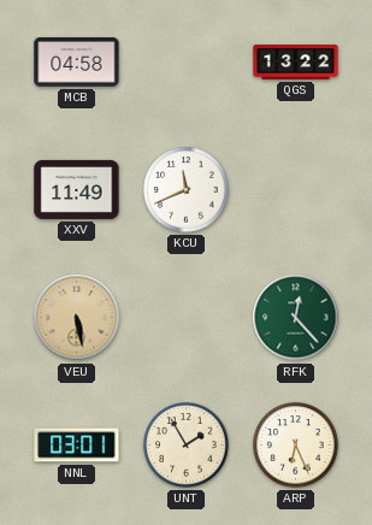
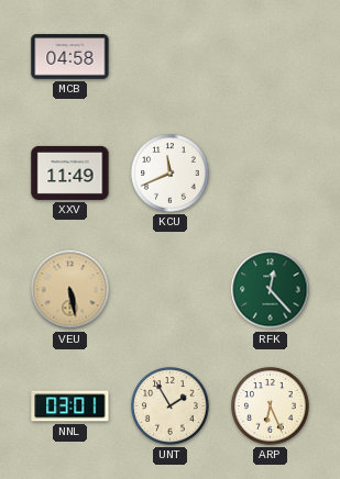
QGS: 13:22 -> none (296, 63)
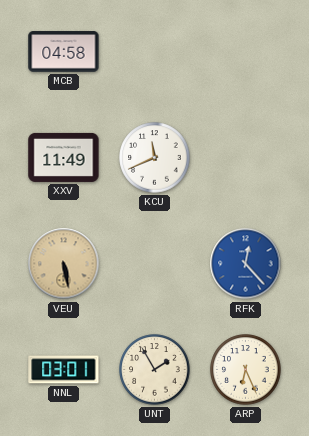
RFK dial: green -> blue (246, 264)
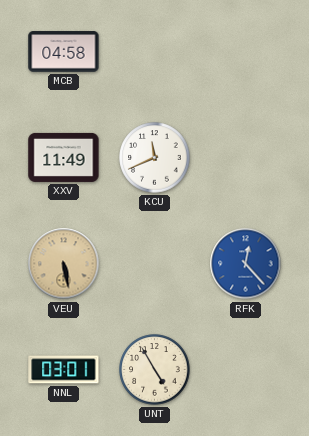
UNT: 1:55 -> 4:55 (155, 370)
ARP: 6:26 -> none (246, 370)
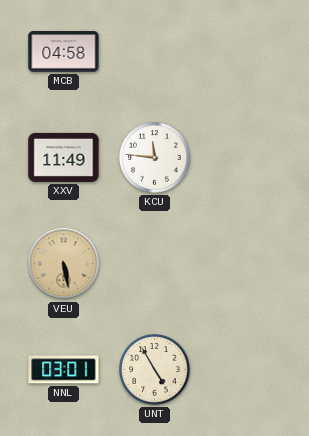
KCU: 11:41 -> 11:46 (155, 158)
RFK: 12:23 -> none (246, 264)
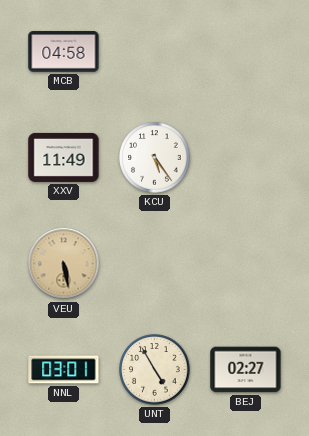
KCU: 11:46 -> 5:24 (155, 158)
BEJ: none -> 02:27 (246, 370)
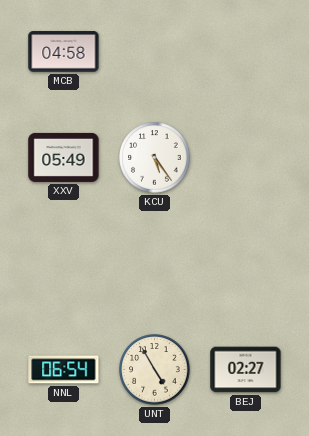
XXV: 11:49 -> 05:49 (64, 157)
VEU: 5:28 -> none (64, 264)
NNL: 03:01 -> 06:54 (64, 370)
